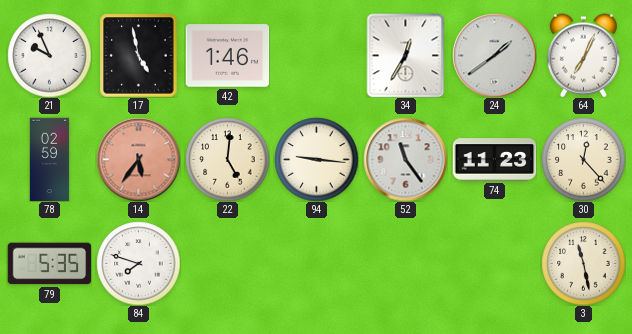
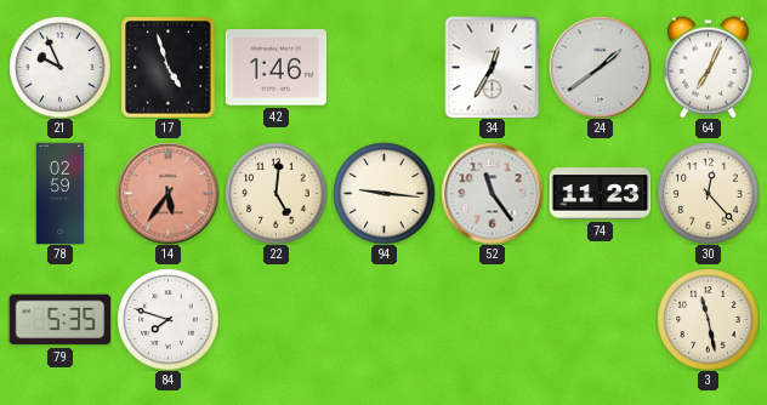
17: 4:58 -> 4:57 (169, 67)
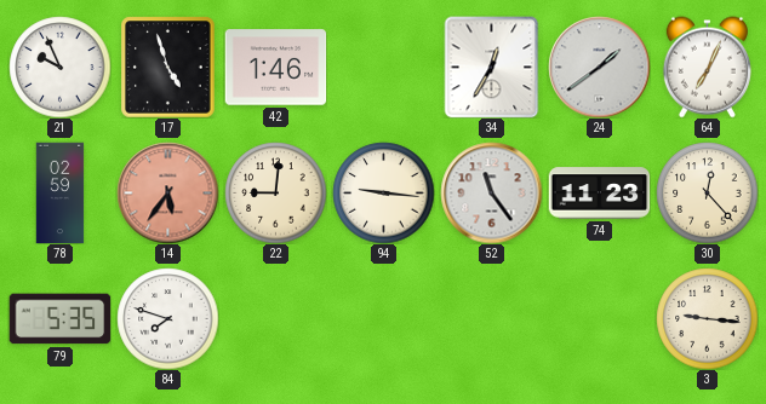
22: 5:01 -> 9:01 (275, 192)
3: 11:28 -> 9:16 (707, 318)
